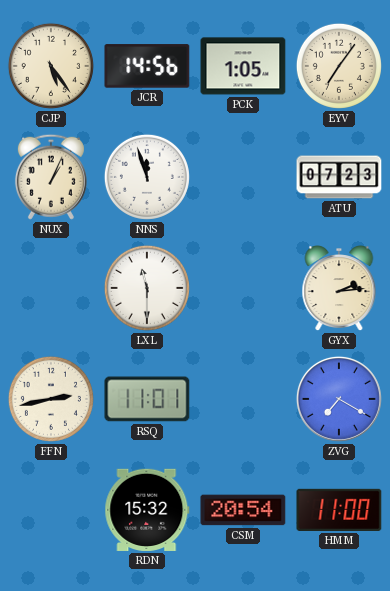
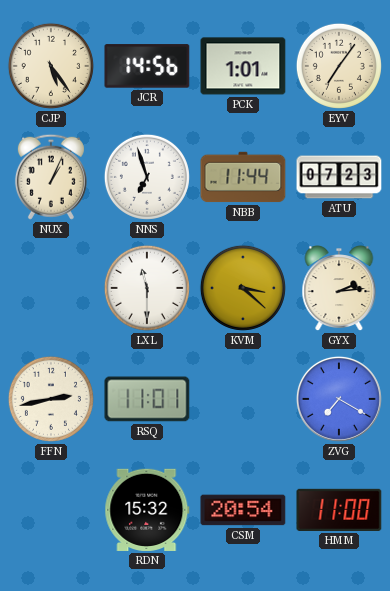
PCK: 1:05 -> 1:01 (243, 66)
NNS: 11:57 -> 6:57 (147, 177)
NBB: none -> 11:44 (243, 177)
KVM: none -> 3:22 (243, 288)
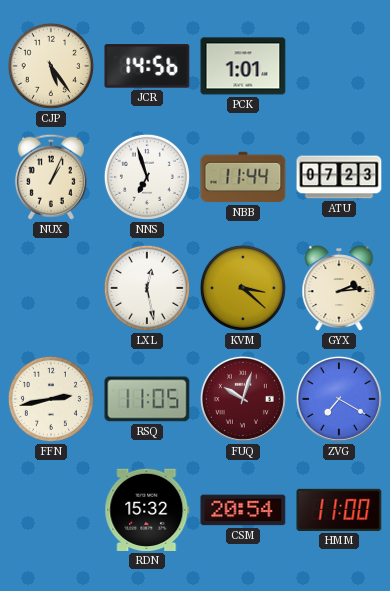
EYV: 7:06 -> none (339, 66)
LXL: 11:30 -> 12:28 (147, 288)
RSQ: 11:01 -> 11:05 (147, 399)
FUQ: none -> 10:03 (243, 399)
